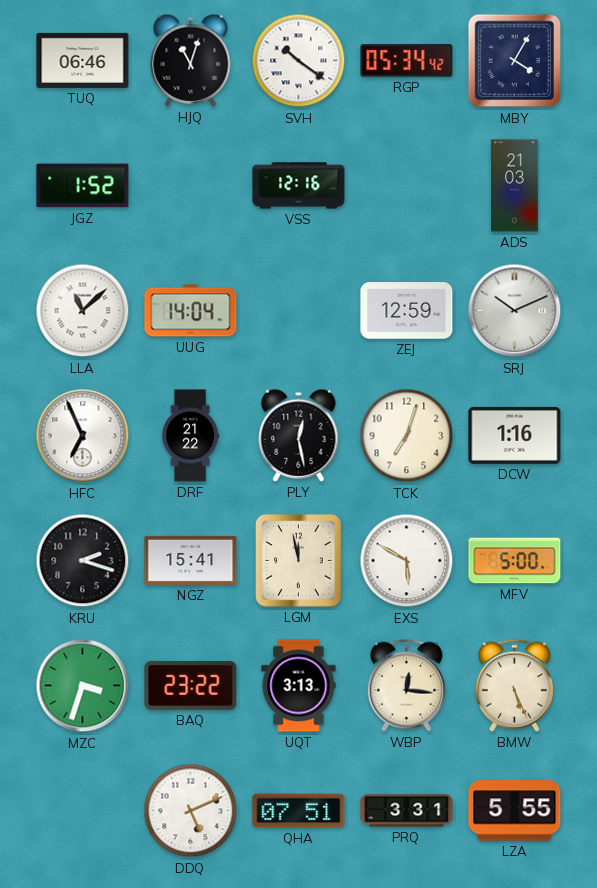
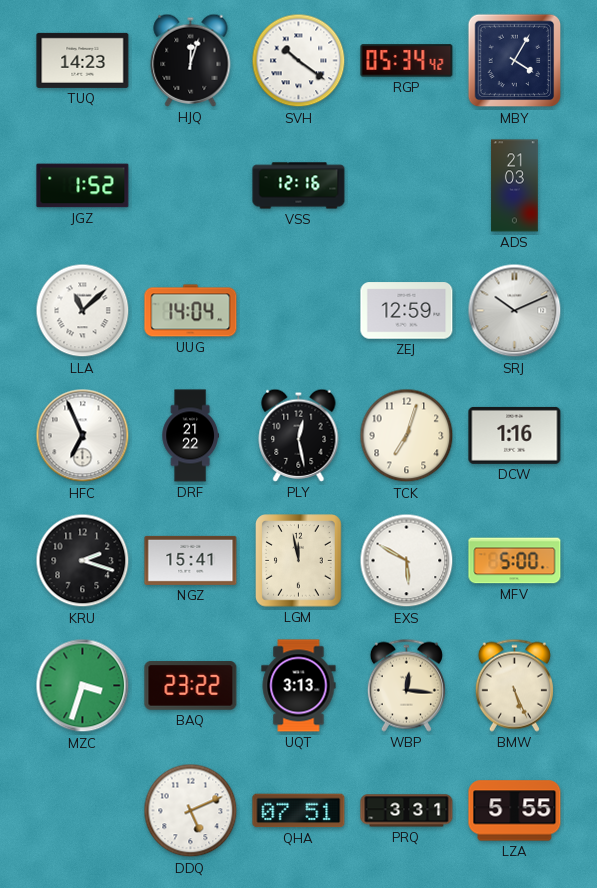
TUQ: 06:46 -> 14:23 (83, 60)
HJQ: 11:03 -> 12:03 (191, 60)
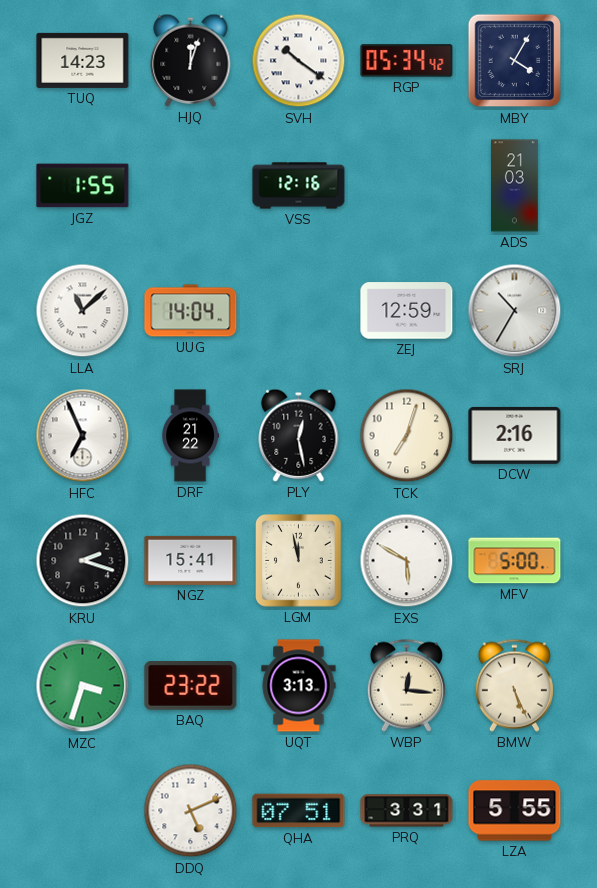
JGZ: 1:52 -> 1:55 (83, 186)
SRJ: 10:11 -> 10:35 (515, 311)
DCW: 1:16 -> 2:16 (515, 435)
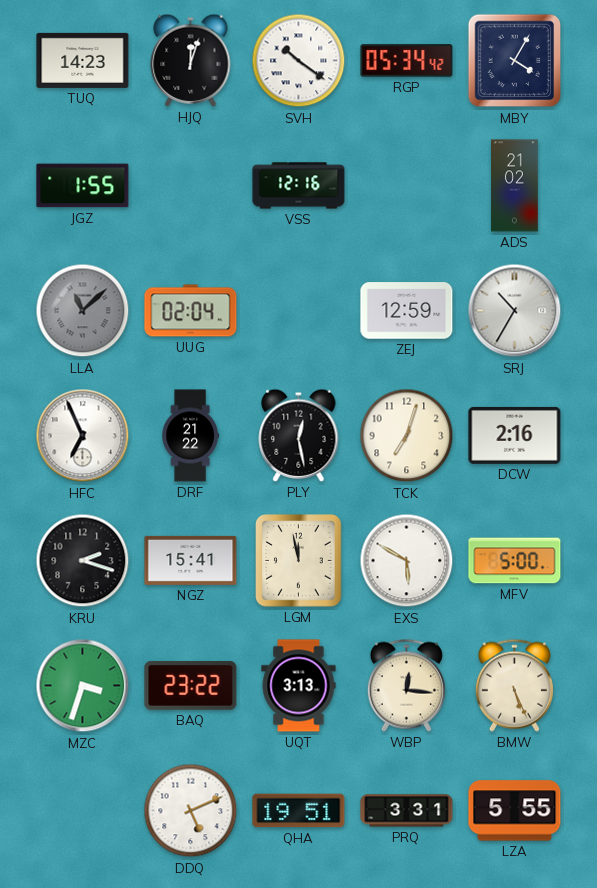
ADS: 21:03 -> 21:02 (515, 186)
LLA dial: white -> grey (83, 311)
UUG: 14:04 -> 02:04 (191, 311)
QHA: 07:51 -> 19:51 (299, 811)
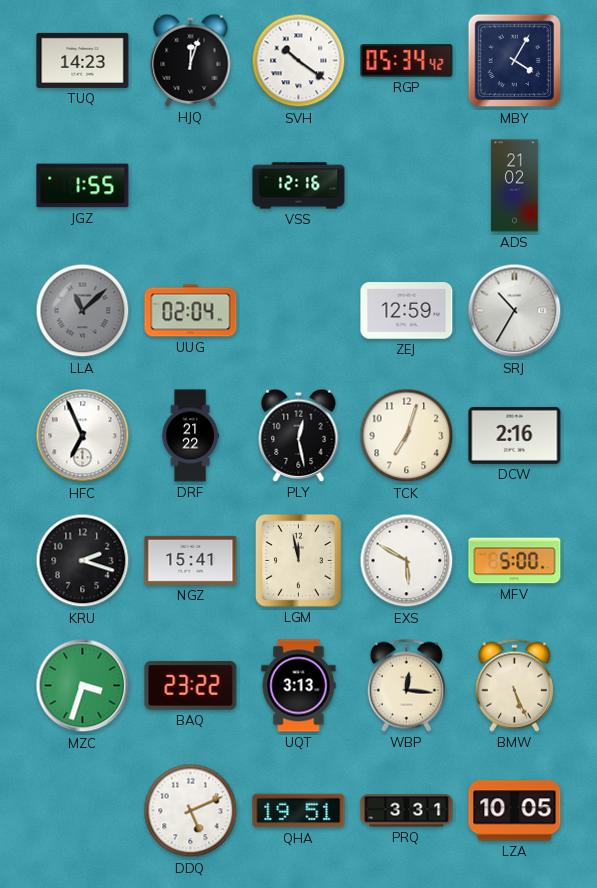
LZA: 5:55 -> 10:05 (515, 811)
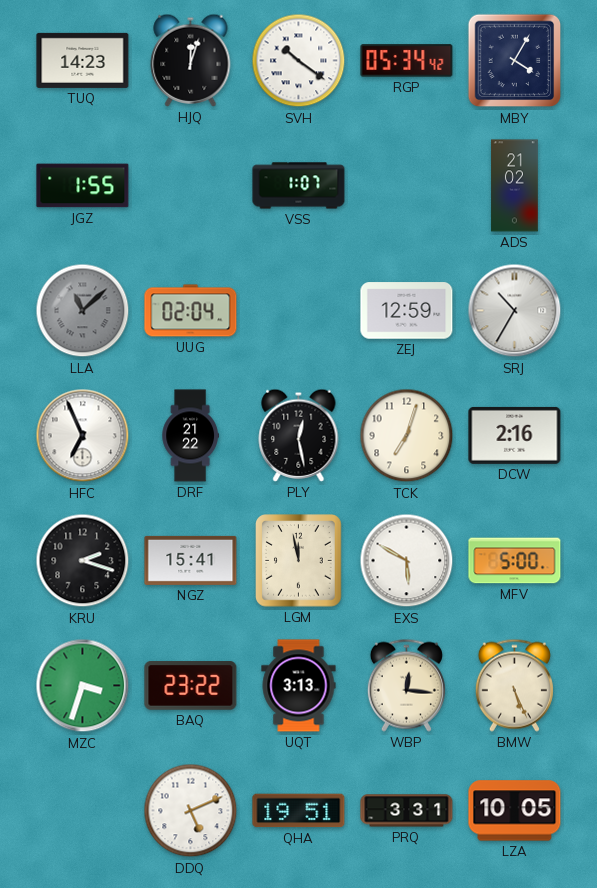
VSS: 12:16 -> 1:07 (299, 186)
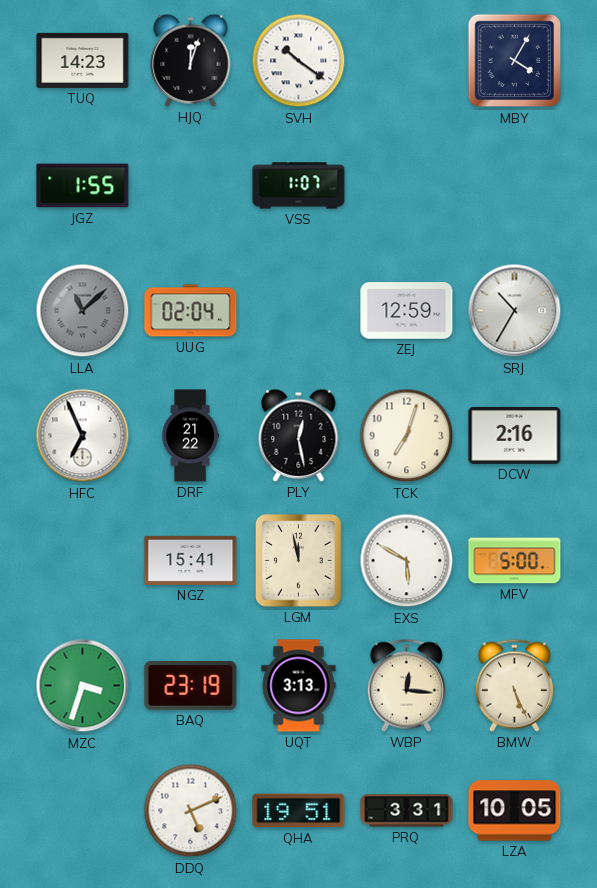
RGP: 05:34 -> none (407, 61)
ADS: 21:02 -> none (515, 186)
KRU: 2:18 -> none (83, 561)
BAQ: 23:22 -> 23:19 (191, 686)
